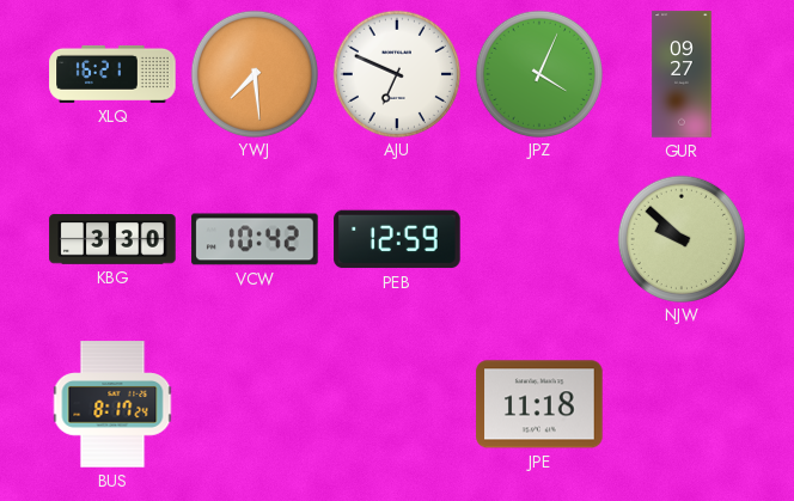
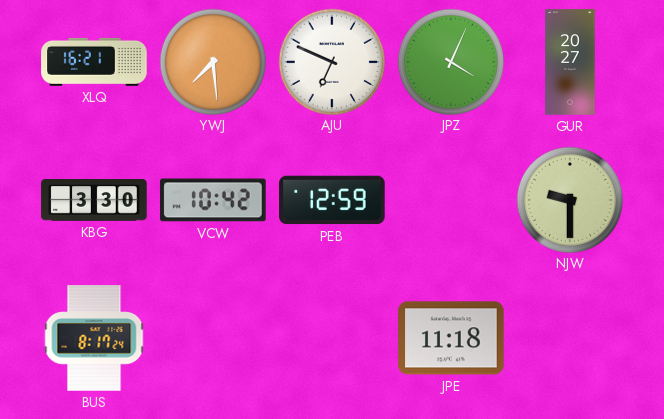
GUR: 09:27 -> 20:27 (570, 62)
NJW: 9:52 -> 9:30 (569, 199)
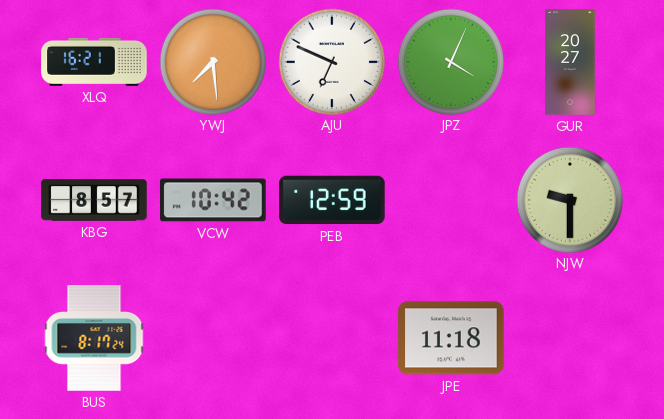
KBG: 3:30 -> 8:57 (94, 200)
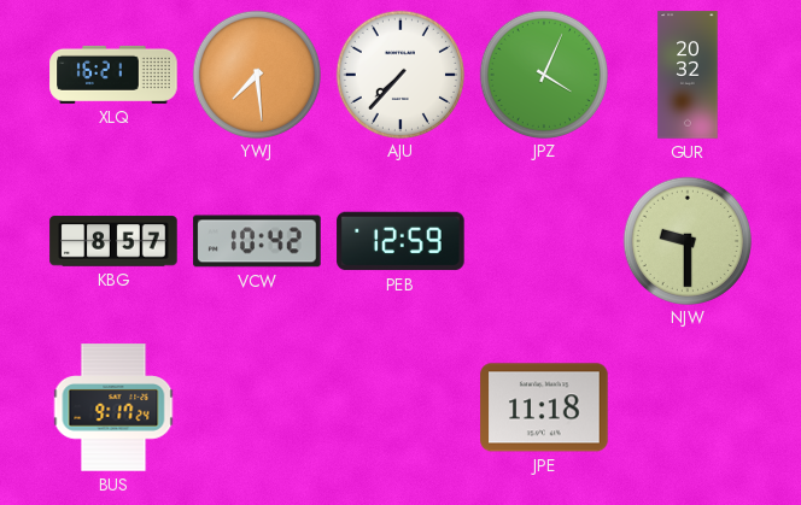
AJU: 6:49 -> 7:37 (399, 74)
GUR: 20:27 -> 20:32 (688, 75)
BUS: 8:17 -> 9:17 (113, 407)
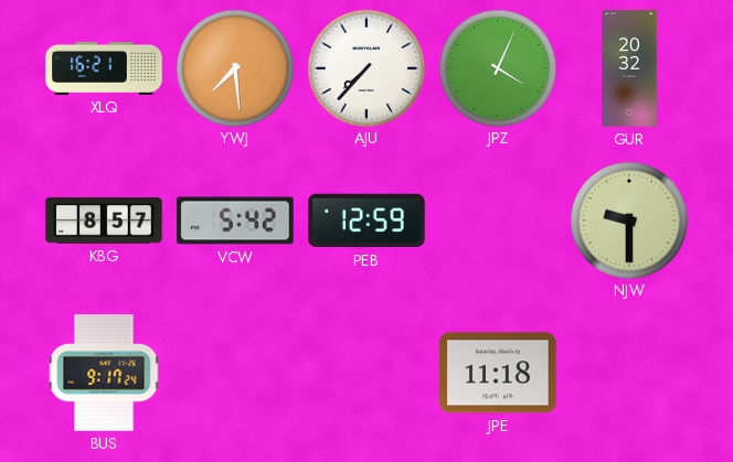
VCW: 10:42 -> 5:42 (235, 221)
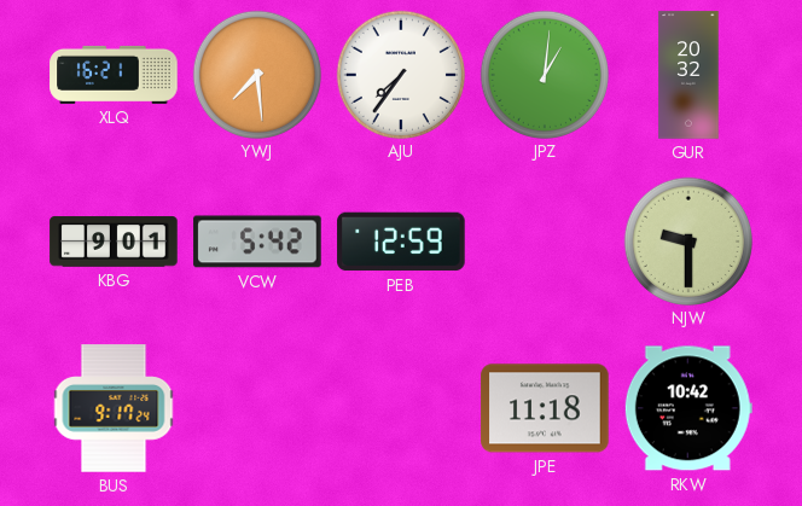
AJU: 7:37 -> 7:36 (400, 74)
JPZ: 4:04 -> 1:01 (544, 74)
KBG: 8:57 -> 9:01 (114, 242)
RKW: none -> 10:42 (688, 408)
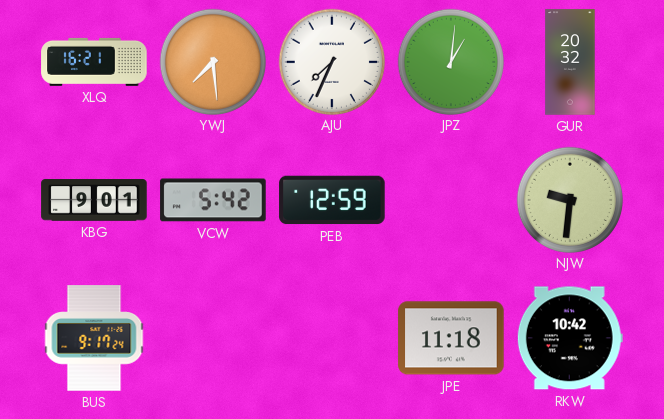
AJU: 7:36 -> 7:34 (331, 61)
NJW: 9:30 -> 9:31 (569, 199)
